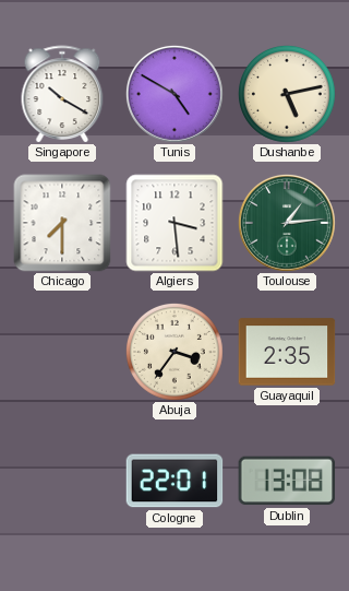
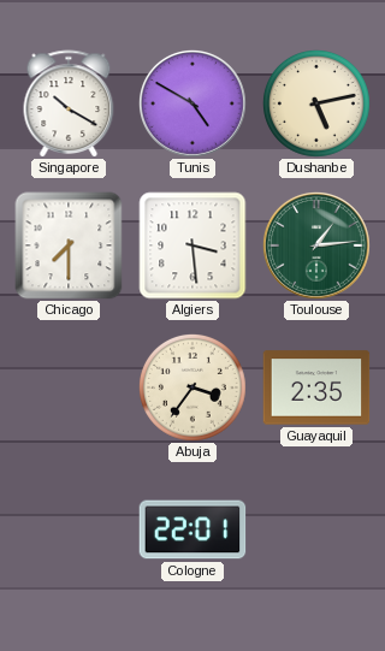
Dublin: 13:08 -> none (287, 481)
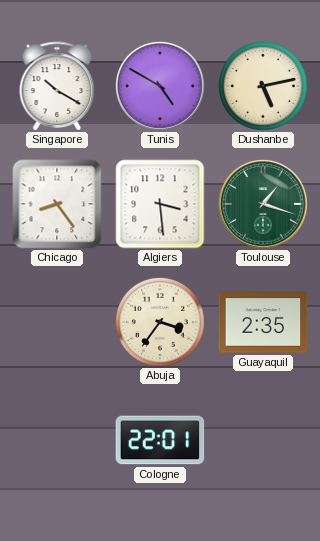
Chicago: 7:30 -> 8:24 (57, 204)
Toulouse: 1:14 -> 1:18 (263, 204)
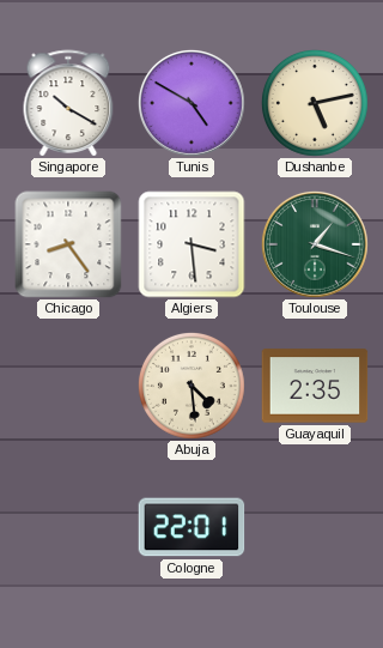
Abuja: 3:36 -> 4:29 (191, 386)
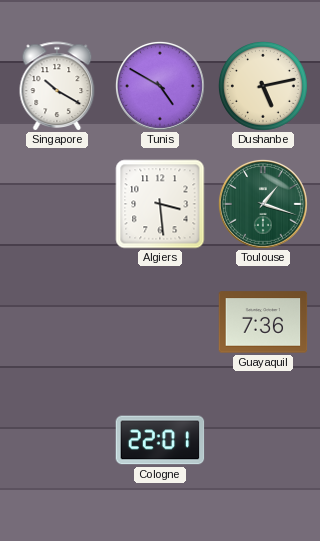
Chicago: 8:24 -> none (68, 244)
Abuja: 4:29 -> none (191, 386)
Guayaquil: 2:35 -> 7:36 (263, 322)
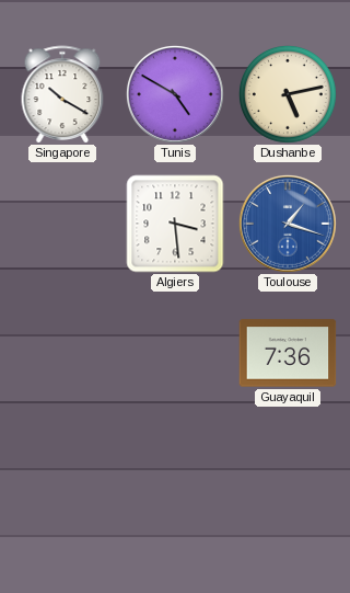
Toulouse dial: green -> blue (288, 224)
Cologne: 22:01 -> none (160, 440)
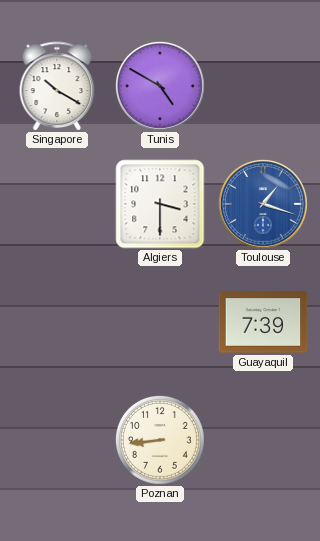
Dushanbe: 5:13 -> none (288, 94)
Algiers: 3:29 -> 3:30 (160, 204)
Guayaquil: 7:36 -> 7:39 (263, 322)
Poznan: none -> 8:44 (160, 440)
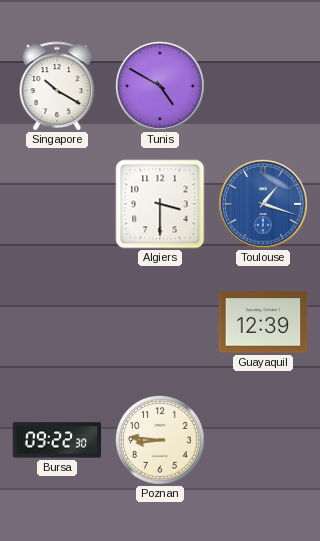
Guayaquil: 7:39 -> 12:39 (263, 322)
Bursa: none -> 09:22 (57, 440)
Poznan: 8:44 -> 8:46 (160, 440)
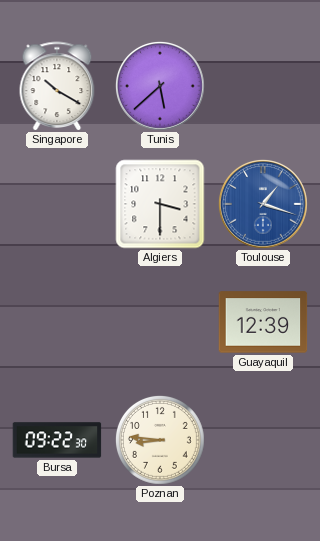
Tunis: 4:50 -> 5:38 (160, 86)
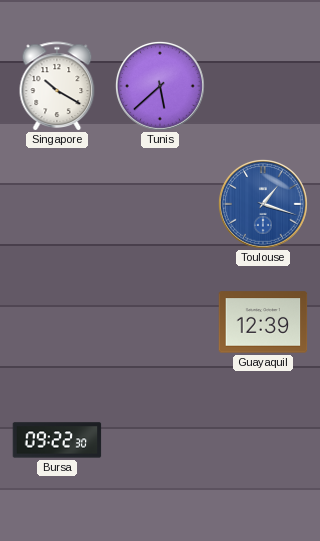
Algiers: 3:30 -> none (160, 204)
Poznan: 8:46 -> none (160, 440)
